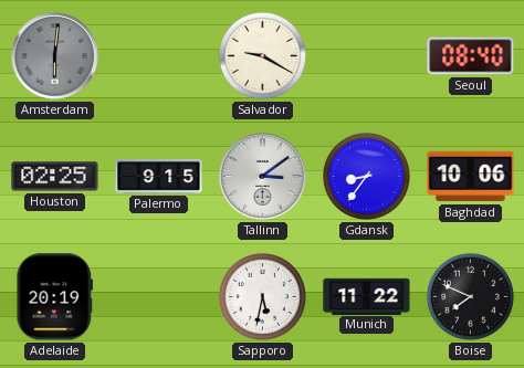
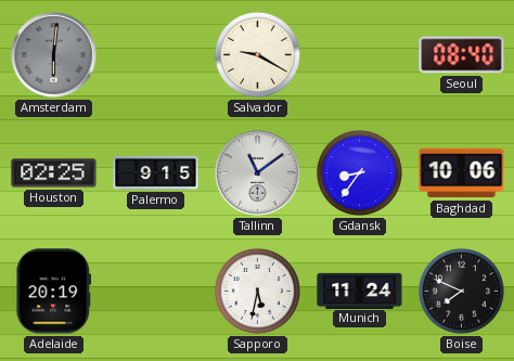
Tallinn: 3:09 -> 11:09 (258, 173)
Munich: 11:22 -> 11:24 (360, 291)
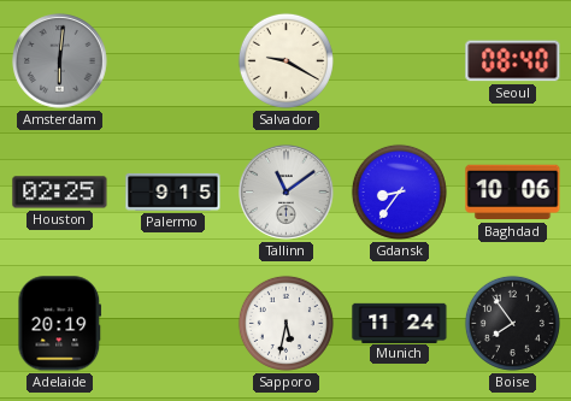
Boise: 7:49 -> 7:54 (512, 323)
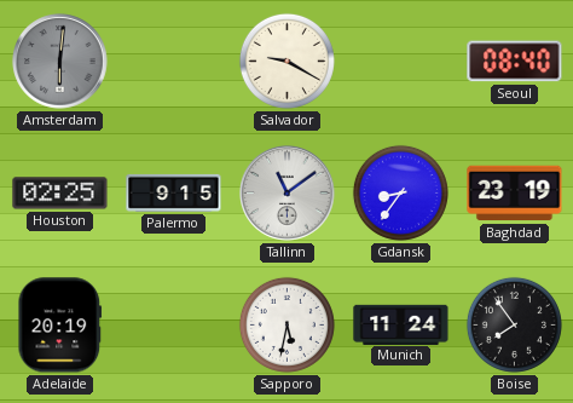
Baghdad: 10:06 -> 23:19 (515, 194)
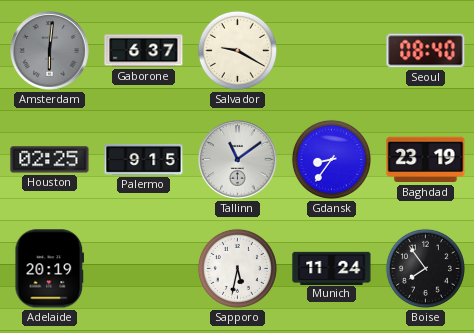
Gaborone: none -> 6:37 (144, 51)
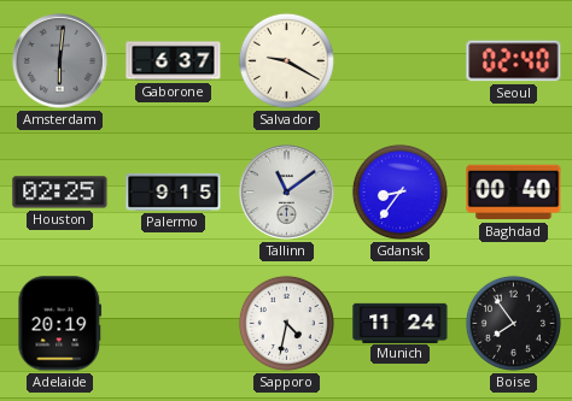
Seoul: 08:40 -> 02:40 (514, 61)
Baghdad: 23:19 -> 00:40 (514, 193)
Sapporo: 5:32 -> 4:32 (286, 323)
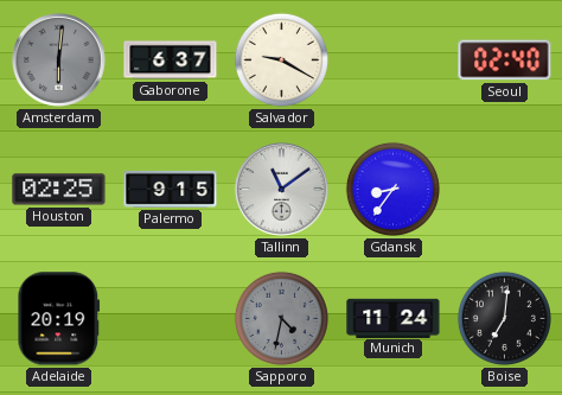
Baghdad: 00:40 -> none (514, 193)
Sapporo dial: white -> grey (281, 318)
Boise: 7:54 -> 7:01 (504, 318)
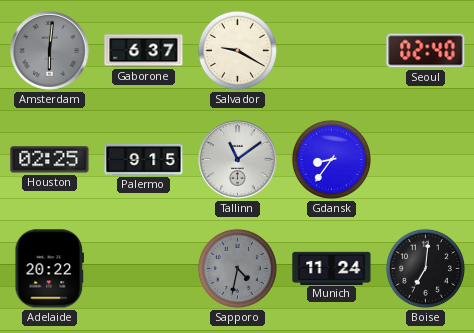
Adelaide: 20:19 -> 20:22 (50, 269)
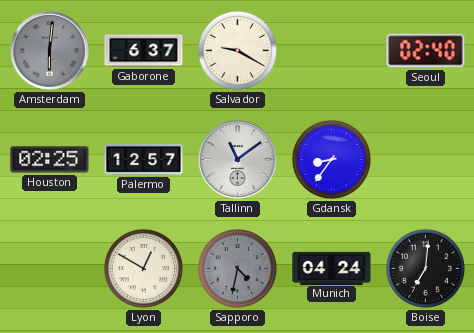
Palermo: 9:15 -> 12:57 (144, 159)
Adelaide: 20:22 -> none (50, 269)
Lyon: none -> 12:50 (143, 268)
Munich: 11:24 -> 04:24 (332, 268)
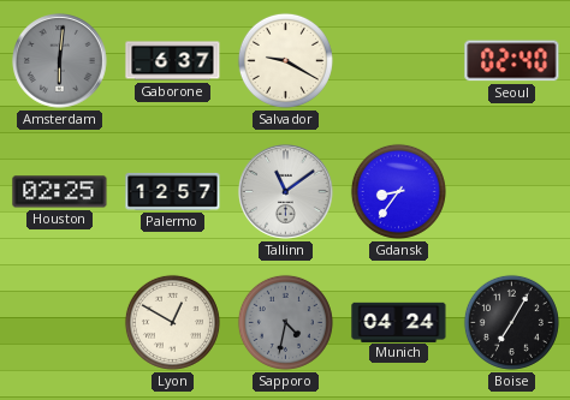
Boise: 7:01 -> 7:05 (511, 322)
